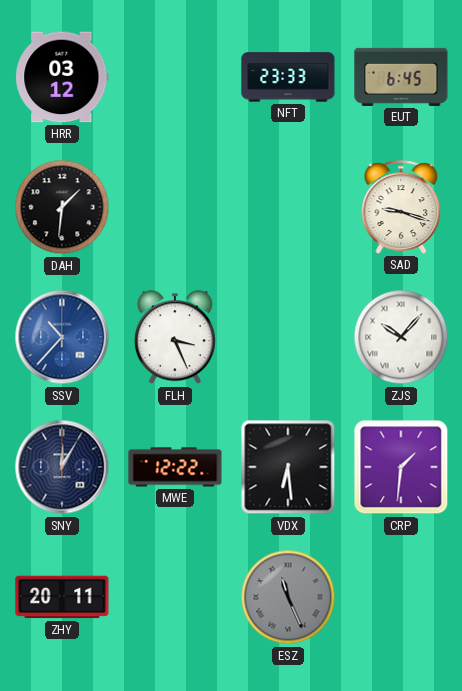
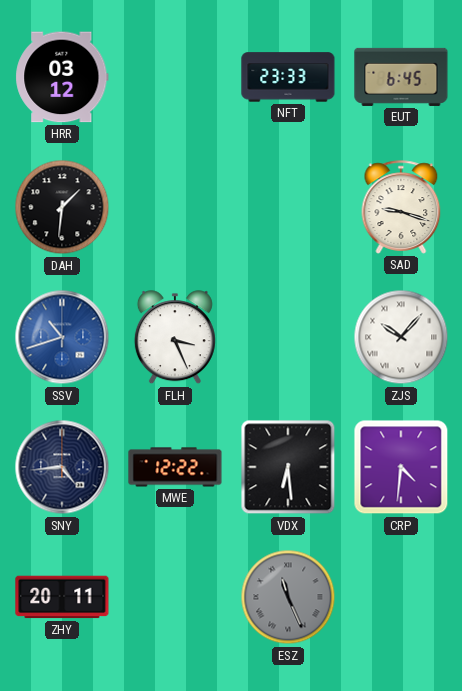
SSV: 10:37 -> 10:42 (62, 337)
SNY: 12:05 -> 4:44 (62, 467)
CRP: 1:31 -> 4:31 (401, 467)
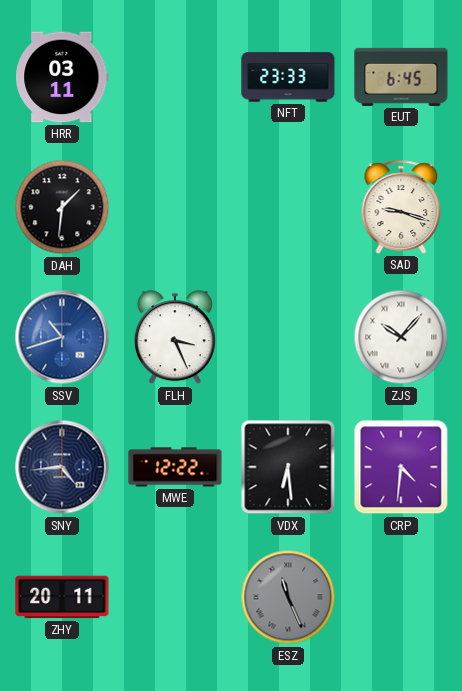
HRR: 03:12 -> 03:11 (62, 77)
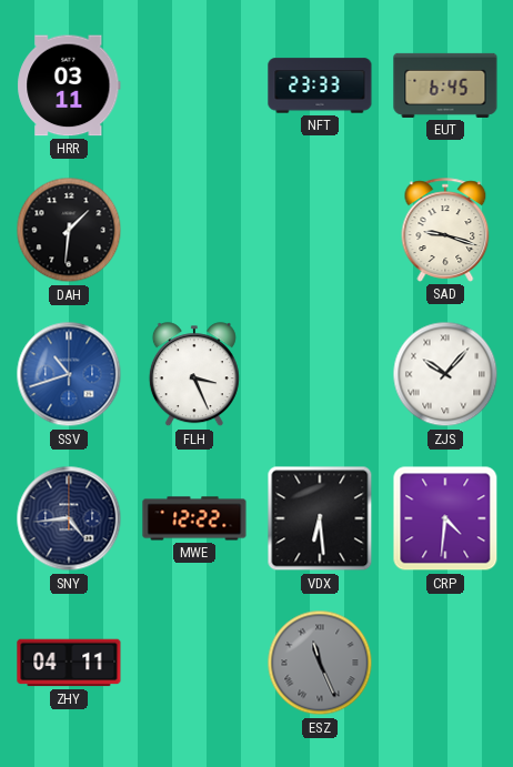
ZHY: 20:11 -> 04:11 (69, 663)
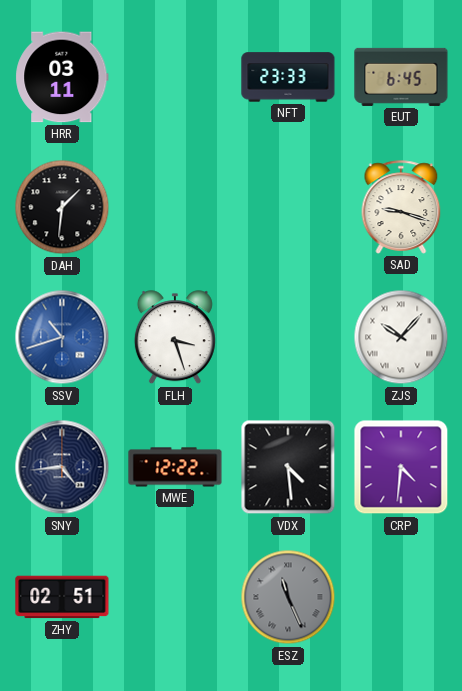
FLH: 3:26 -> 3:27 (175, 338)
VDX: 6:29 -> 4:29 (288, 467)
ZHY: 04:11 -> 02:51 (62, 597)
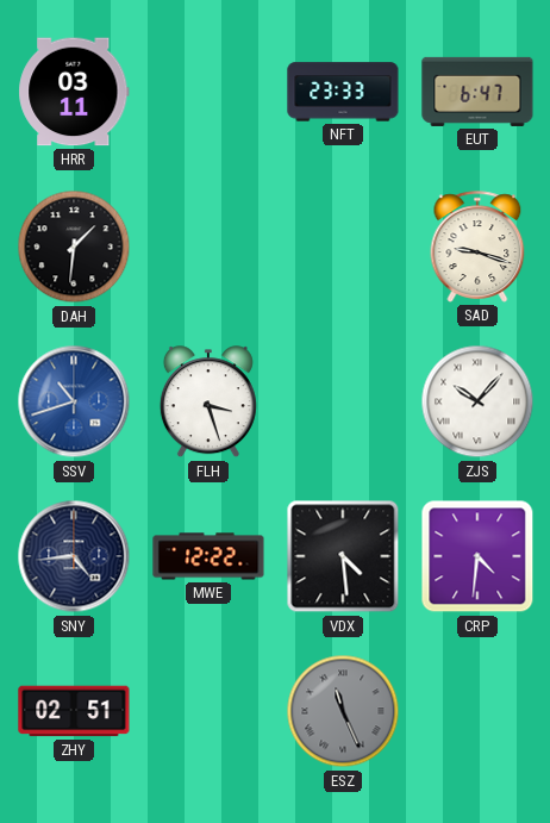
EUT: 6:45 -> 6:47 (477, 92)
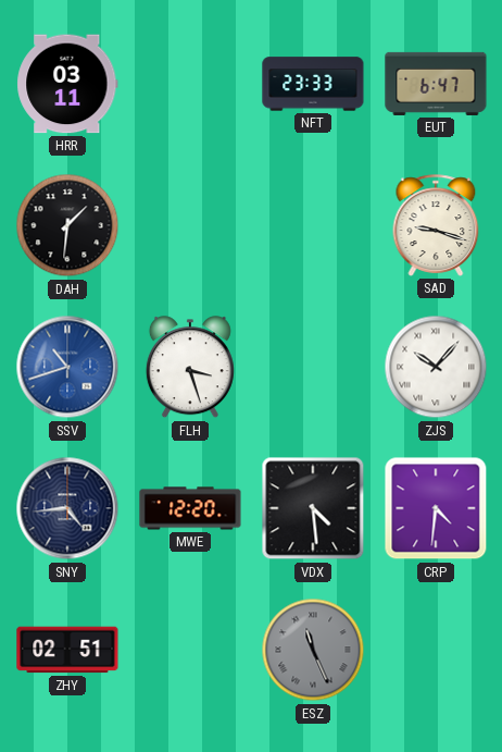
MWE: 12:22 -> 12:20 (190, 508)
